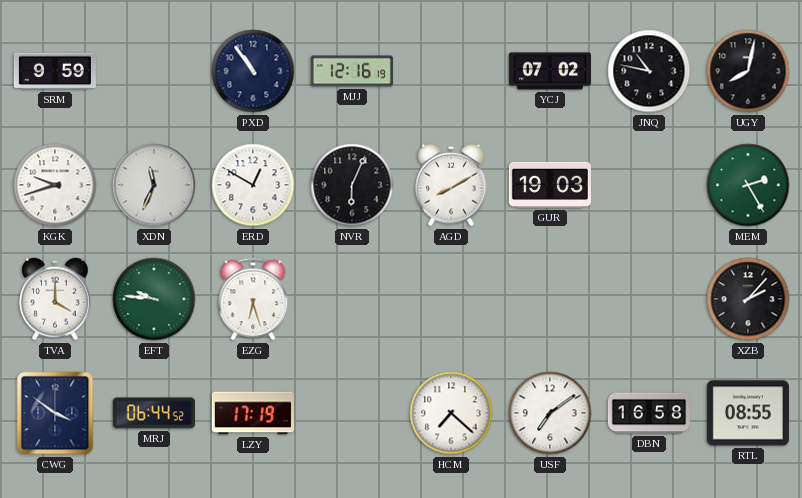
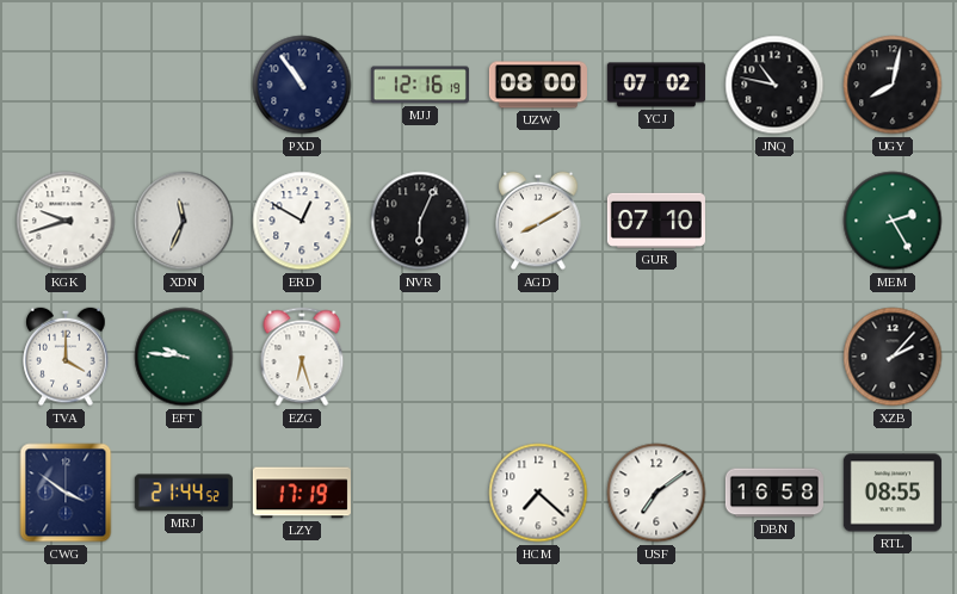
SRM: 9:59 -> none (55, 71)
UZW: none -> 08:00 (538, 85)
GUR: 19:03 -> 07:10 (656, 221)
MRJ: 06:44 -> 21:44 (184, 493)
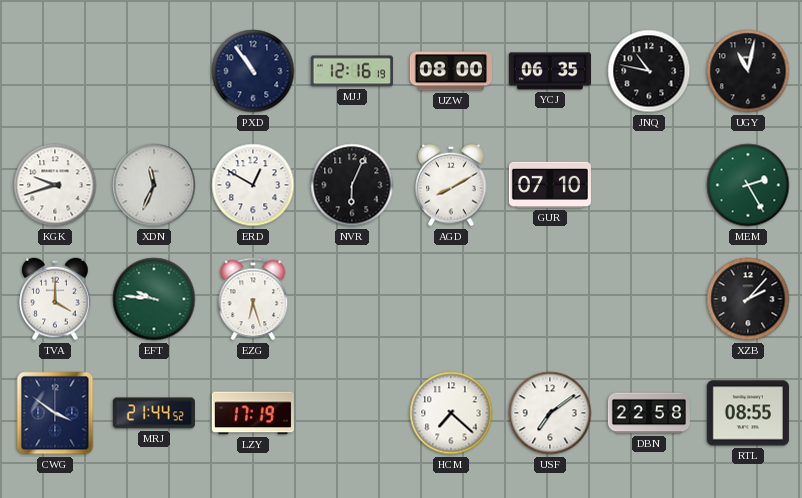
YCJ: 07:02 -> 06:35 (550, 71)
UGY: 8:02 -> 11:02 (748, 71)
DBN: 16:58 -> 22:58 (649, 413)
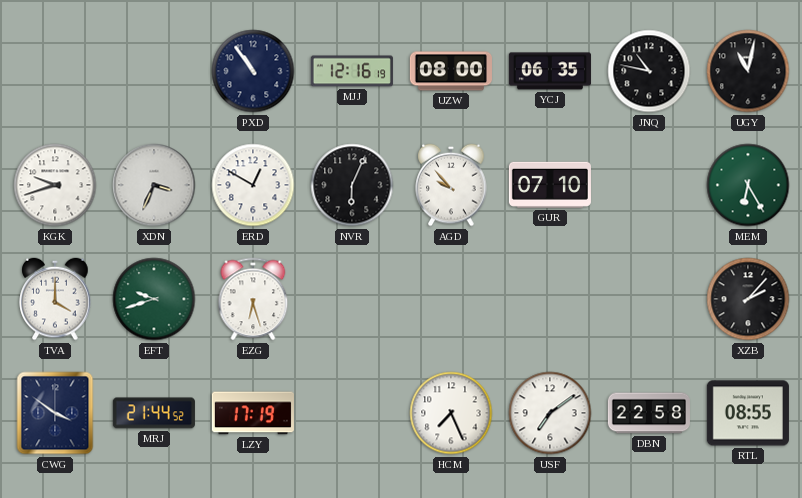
XDN: 11:34 -> 3:34 (154, 185)
AGD: 8:10 -> 9:53 (451, 185)
MEM: 2:25 -> 6:25 (748, 185)
EFT: 9:46 -> 9:42 (154, 299)
HCM: 7:22 -> 7:26 (451, 413)
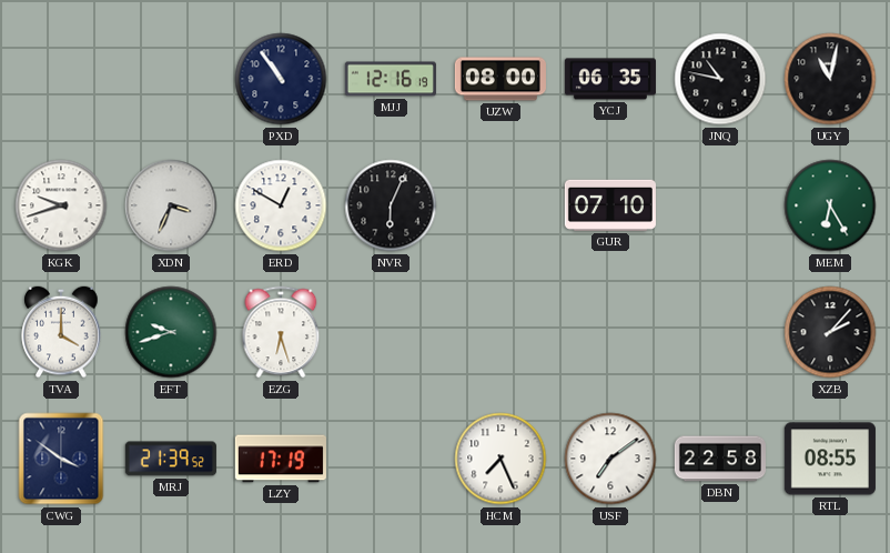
AGD: 9:53 -> none (451, 185)
MRJ: 21:44 -> 21:39 (171, 459)
